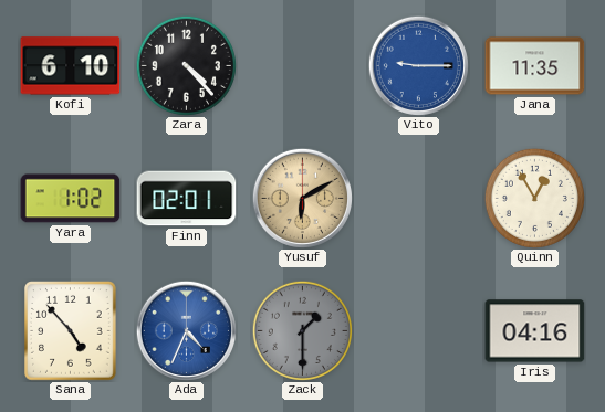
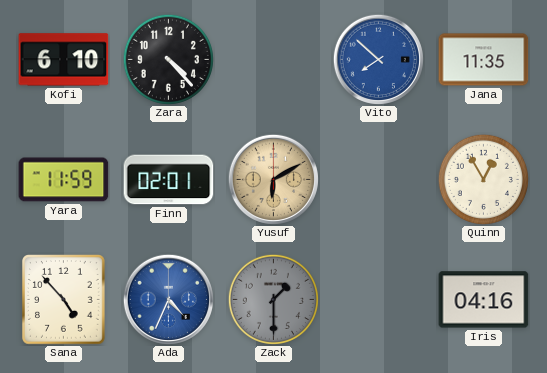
Vito: 9:15 -> 7:52 (378, 59)
Yara: 1:02 -> 11:59 (64, 180)
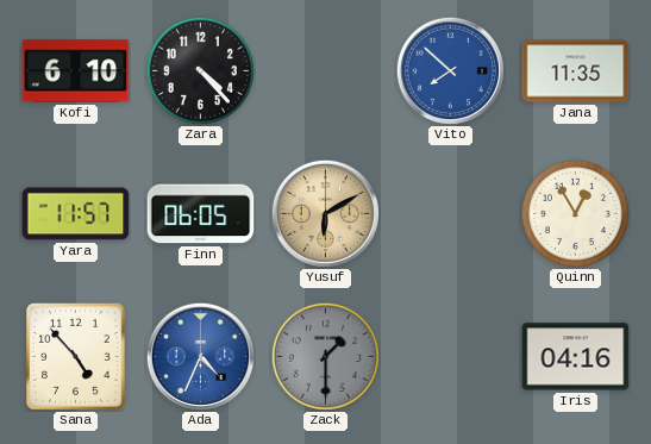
Yara: 11:59 -> 11:57 (76, 214)
Finn: 02:01 -> 06:05 (201, 214)
